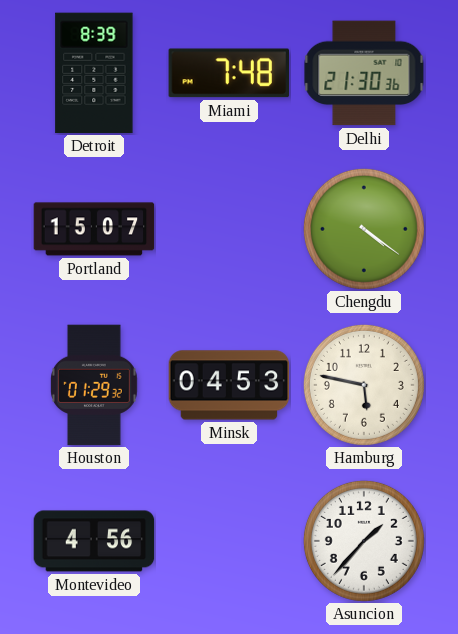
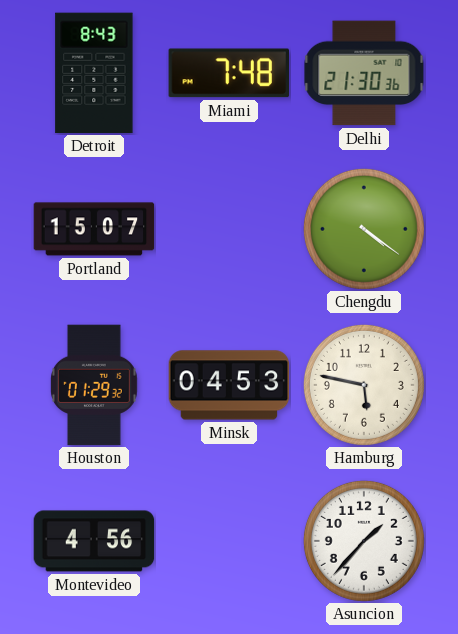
Detroit: 8:39 -> 8:43 (94, 73)
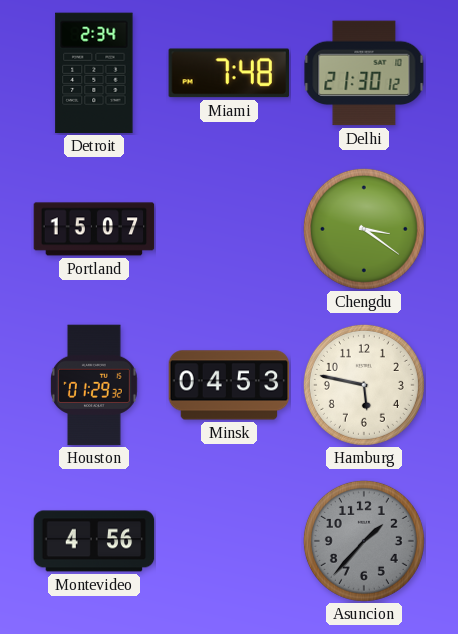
Detroit: 8:43 -> 2:34 (94, 73)
Delhi: 21:30:36 -> 21:30:12 (364, 73)
Chengdu: 4:21 -> 3:21 (364, 229)
Asuncion dial: white -> grey (364, 541)
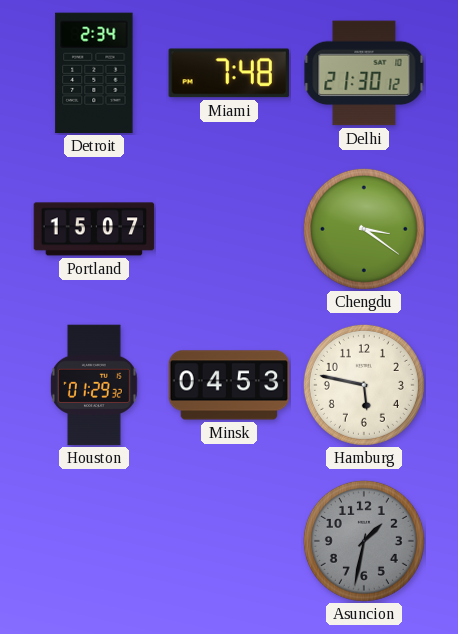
Montevideo: 4:56 -> none (94, 541)
Asuncion: 1:37 -> 1:32 (364, 541)
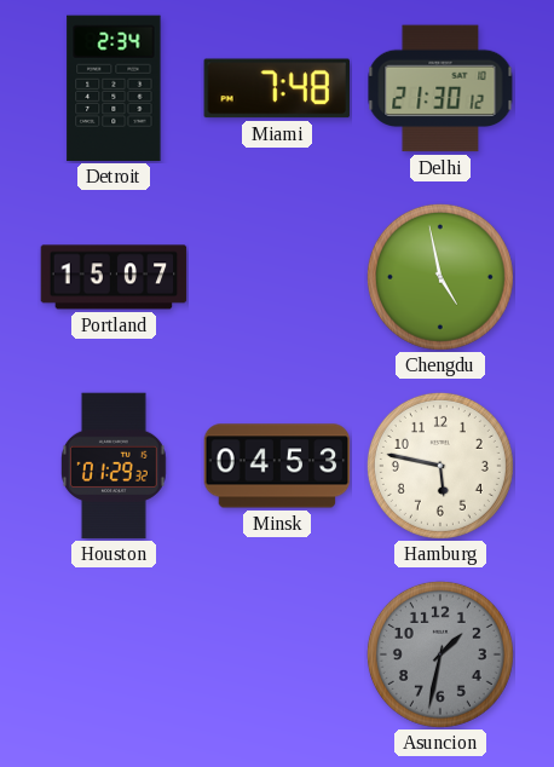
Chengdu: 3:21 -> 4:58 (440, 277)
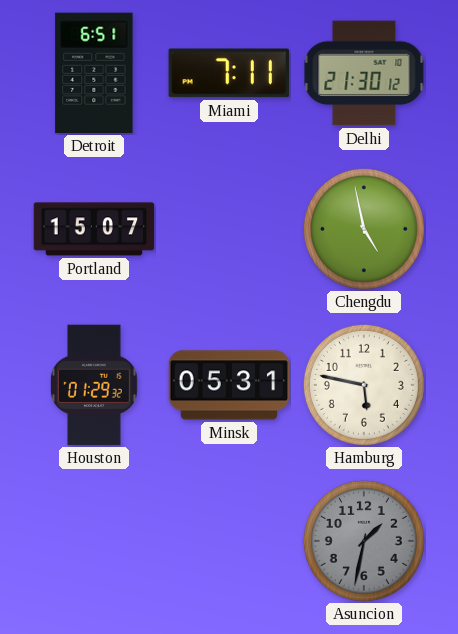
Detroit: 2:34 -> 6:51 (94, 73)
Miami: 7:48 -> 7:11 (228, 73)
Minsk: 04:53 -> 05:31 (229, 385)
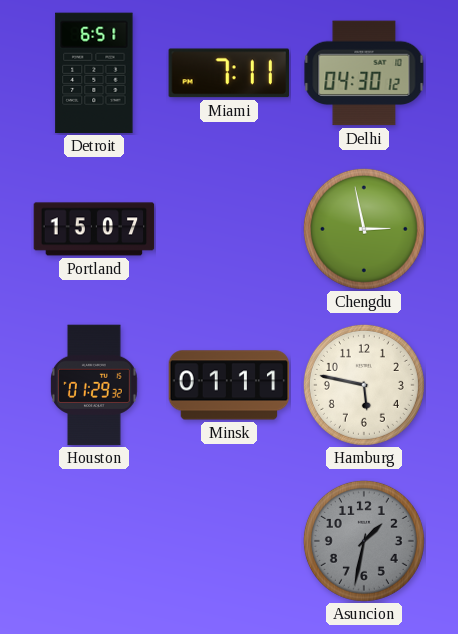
Delhi: 21:30 -> 04:30 (364, 73)
Chengdu: 4:58 -> 2:58 (364, 229)
Minsk: 05:31 -> 01:11 (229, 385)
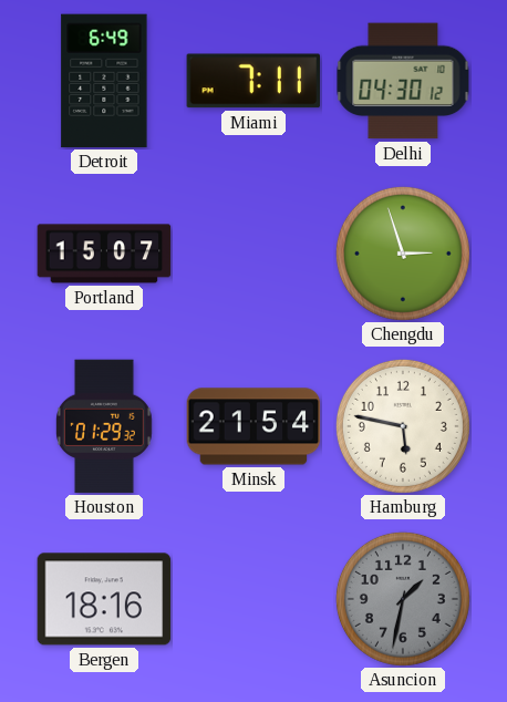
Detroit: 6:51 -> 6:49 (104, 81)
Chengdu: 2:58 -> 2:57 (403, 254)
Minsk: 01:11 -> 21:54 (253, 426)
Bergen: none -> 18:16 (104, 599)
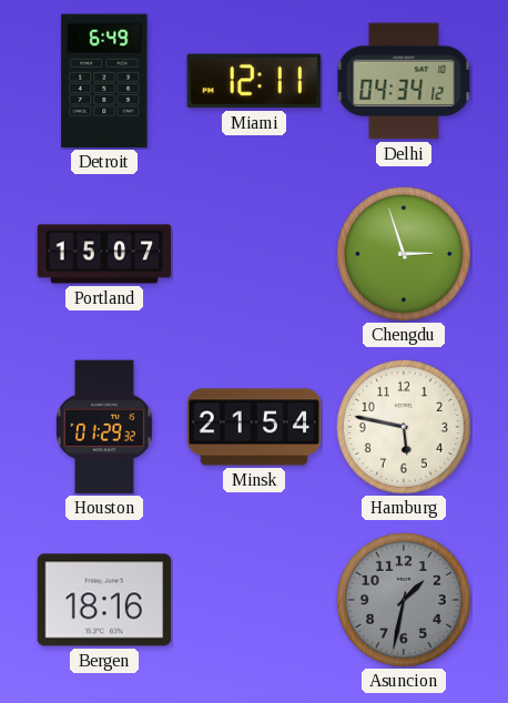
Miami: 7:11 -> 12:11 (253, 81)
Delhi: 04:30 -> 04:34 (404, 81)
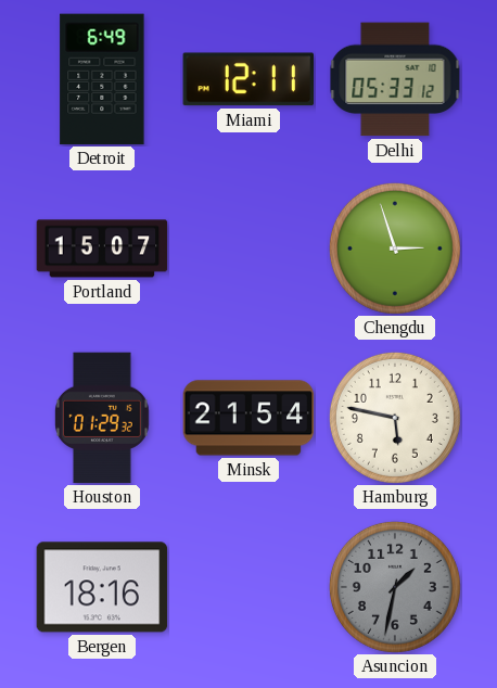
Delhi: 04:34 -> 05:33 (395, 79)
